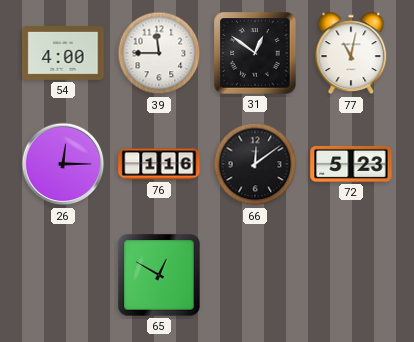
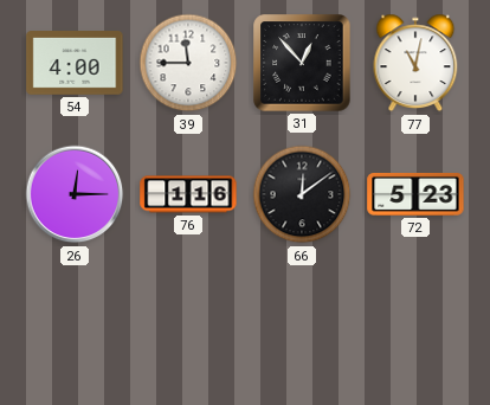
31: 12:51 -> 12:53 (302, 63)
65: 12:50 -> none (159, 275)
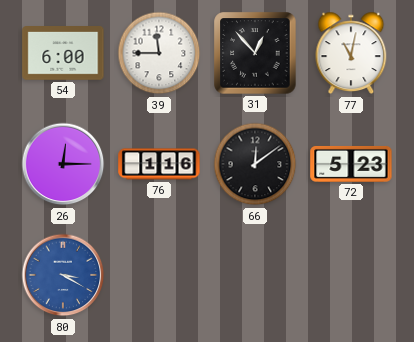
54: 4:00 -> 6:00 (63, 54)
80: none -> 3:20 (63, 275)
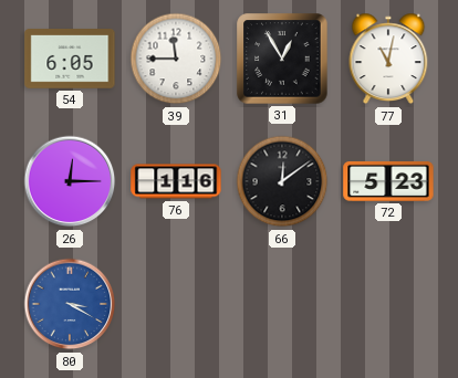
54: 6:00 -> 6:05 (70, 60)
31: 12:53 -> 12:55 (282, 59)
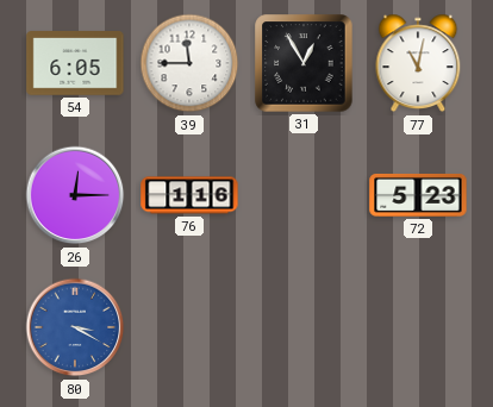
66: 12:09 -> none (282, 181)
